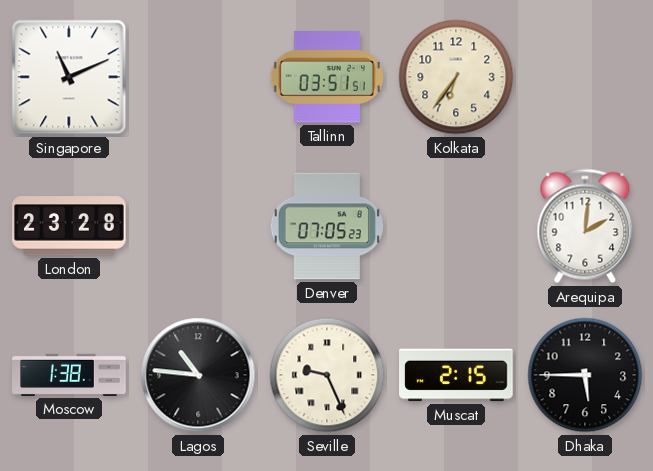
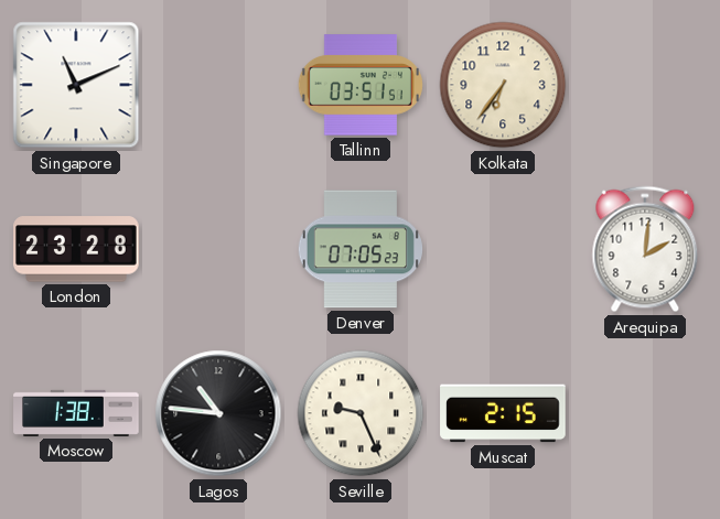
Dhaka: 5:45 -> none (585, 375)
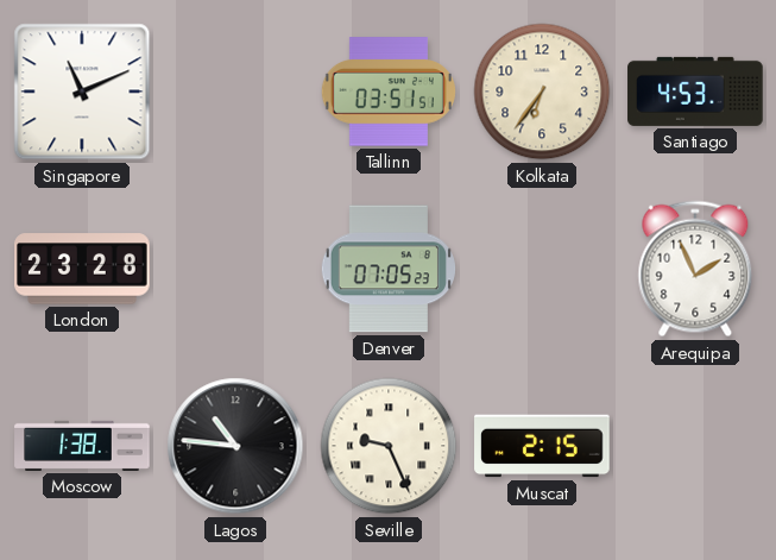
Santiago: none -> 4:53 (695, 92)
Arequipa: 2:01 -> 1:56 (695, 269)
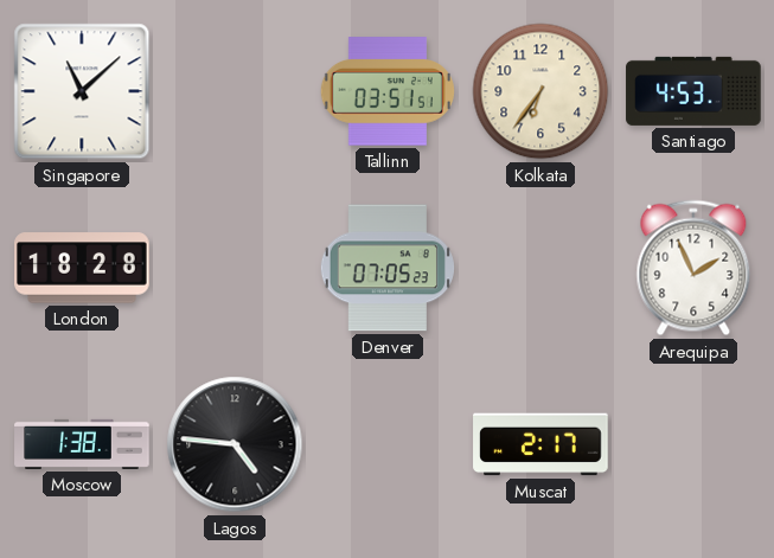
Singapore: 11:11 -> 11:08 (82, 91)
London: 23:28 -> 18:28 (82, 268)
Lagos: 10:46 -> 4:46 (235, 444)
Seville: 9:26 -> none (389, 446)
Muscat: 2:15 -> 2:17 (540, 444)
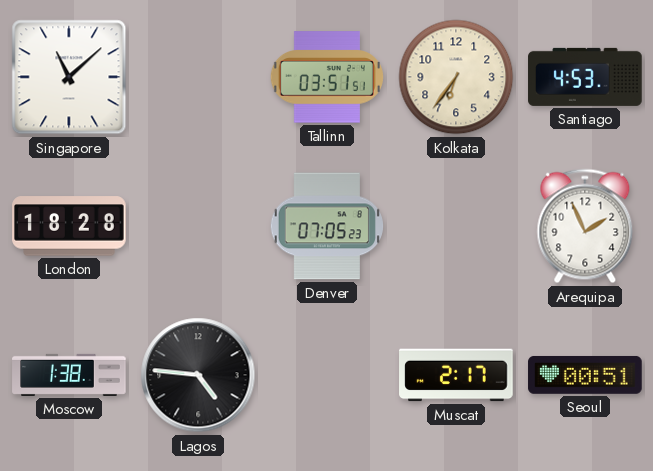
Seoul: none -> 00:51 (585, 375)
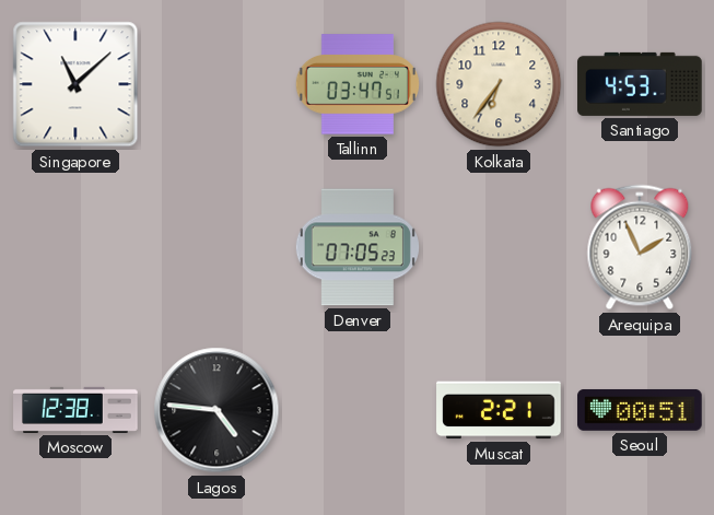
Tallinn: 03:51 -> 03:47 (358, 84)
London: 18:28 -> none (69, 226)
Moscow: 1:38 -> 12:38 (75, 410)
Muscat: 2:17 -> 2:21 (499, 410)
